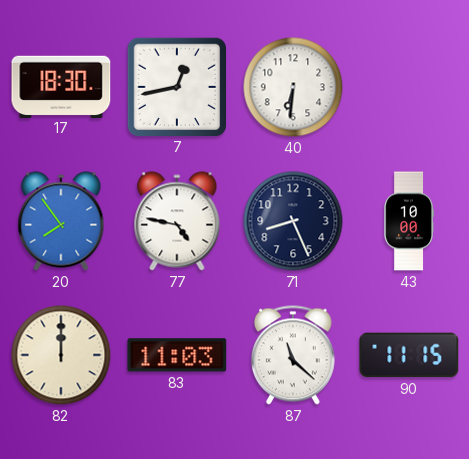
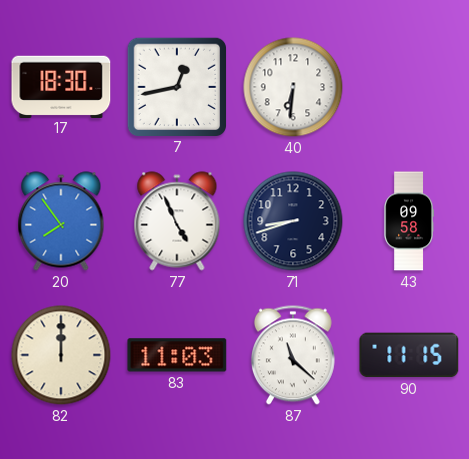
77: 4:47 -> 4:56 (177, 221)
71: 8:26 -> 8:42 (293, 221)
43: 10:00 -> 09:58 (408, 221)
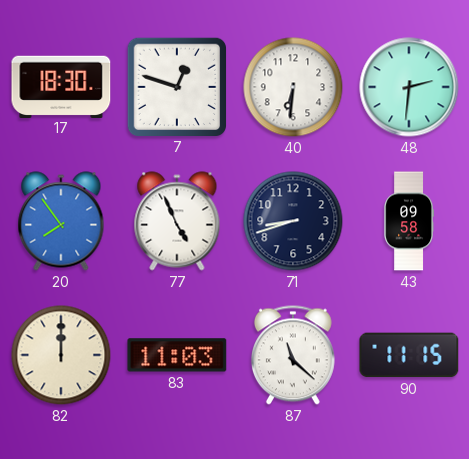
7: 12:43 -> 12:48 (176, 86)
48: none -> 2:31 (409, 87)
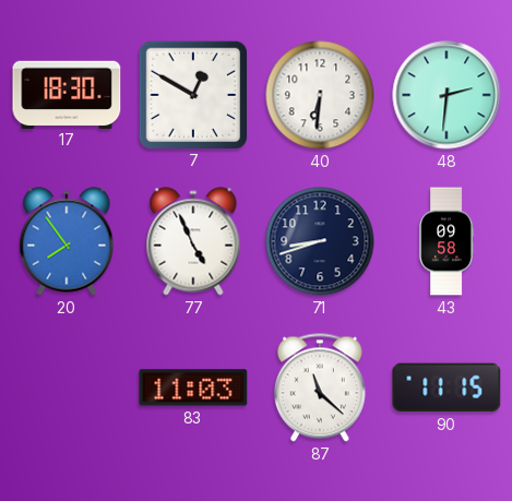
7: 12:48 -> 12:50 (192, 94)
82: 12:00 -> none (61, 355)
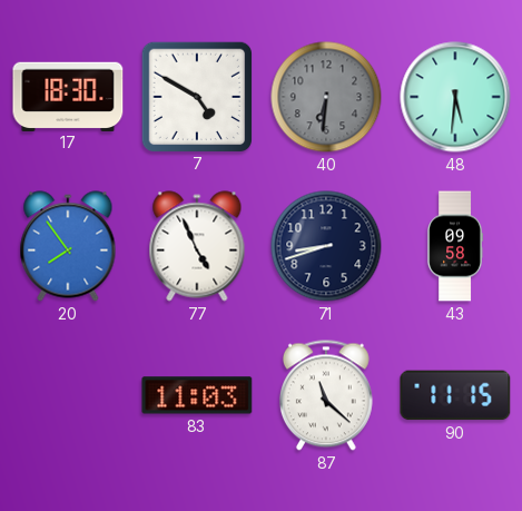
7: 12:50 -> 4:50 (196, 96)
40 dial: white -> grey (326, 97)
48: 2:31 -> 5:31 (455, 97)
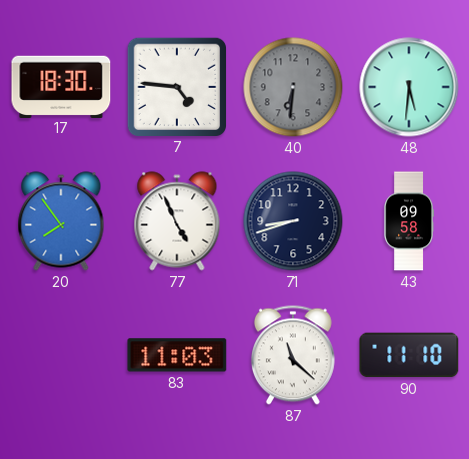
7: 4:50 -> 4:46 (176, 86)
90: 11:15 -> 11:10 (409, 355)
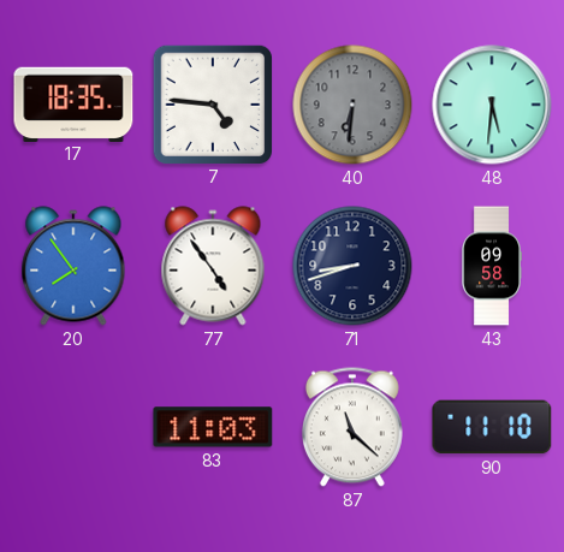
17: 18:30 -> 18:35 (73, 103)
77: 4:56 -> 4:54 (213, 266)
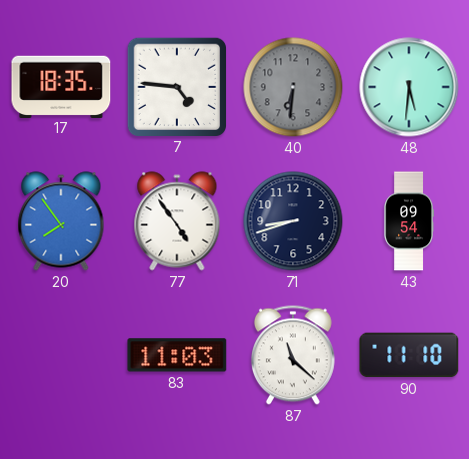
43: 09:58 -> 09:54 (408, 221)
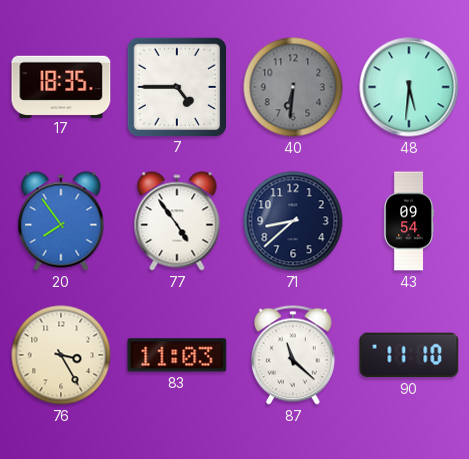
7: 4:46 -> 4:45 (176, 86)
71: 8:42 -> 8:38 (293, 221)
76: none -> 3:25 (61, 355)
